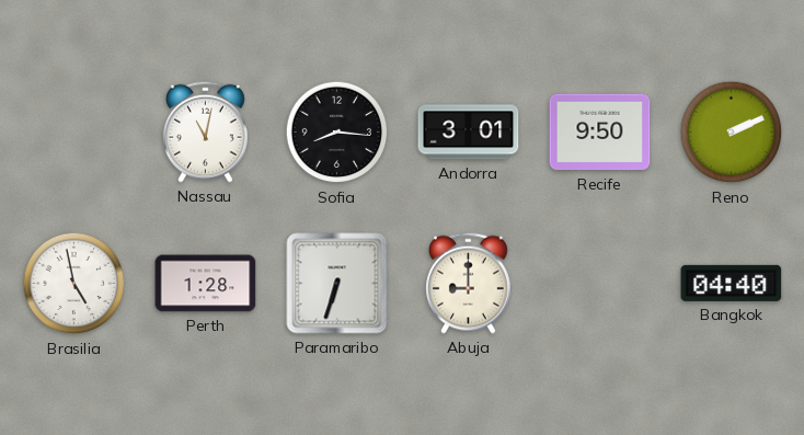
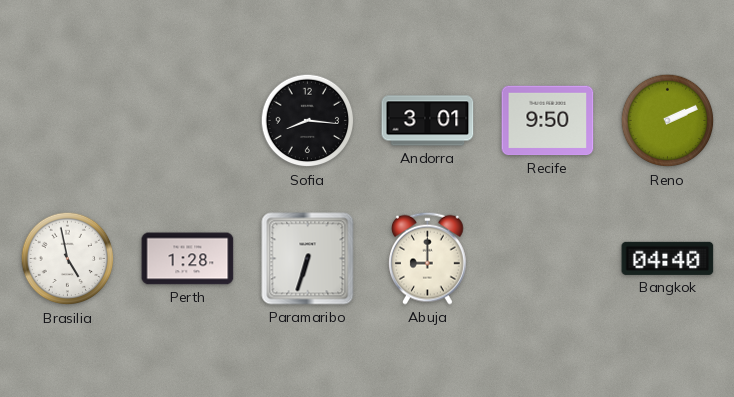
Nassau: 11:02 -> none (206, 131)
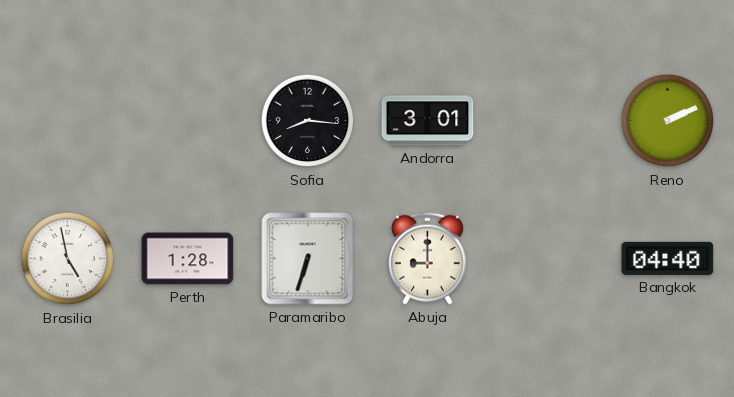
Recife: 9:50 -> none (548, 121)
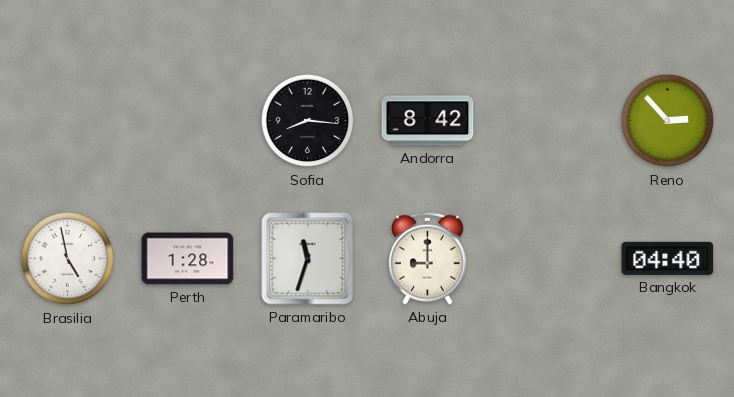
Andorra: 3:01 -> 8:42 (428, 121)
Reno: 2:11 -> 2:53 (668, 121)
Paramaribo: 6:33 -> 11:33 (308, 259)
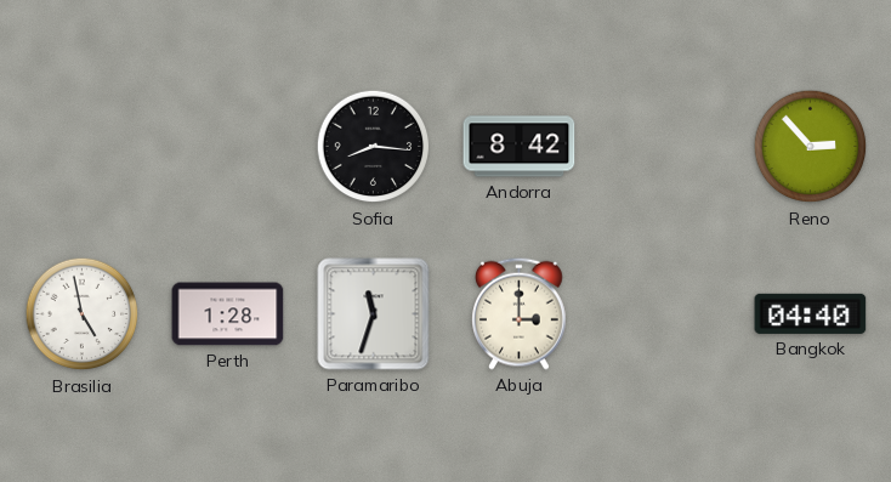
Abuja: 9:00 -> 3:00 (520, 313)
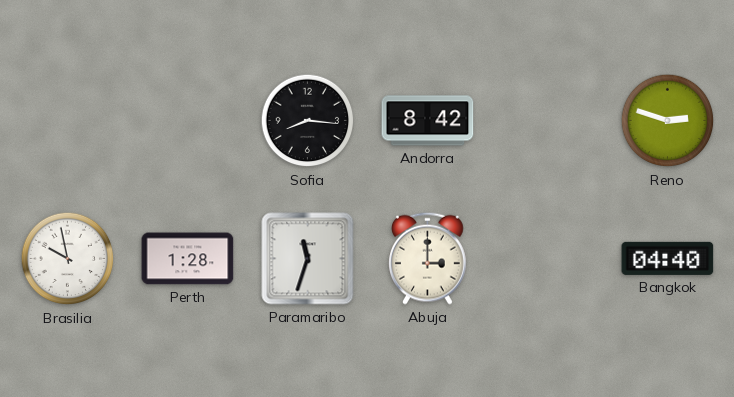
Reno: 2:53 -> 2:48 (668, 121)
Brasilia: 4:58 -> 9:58 (68, 259)
